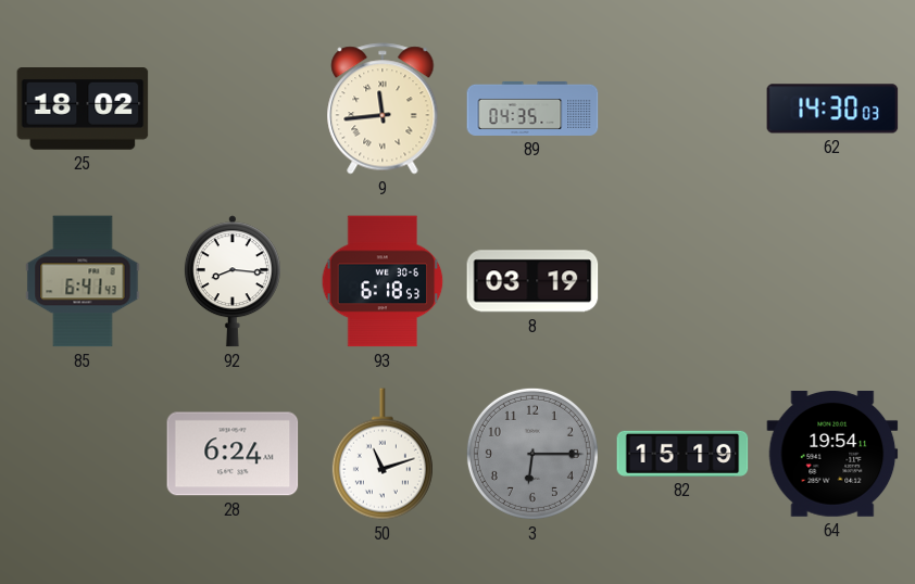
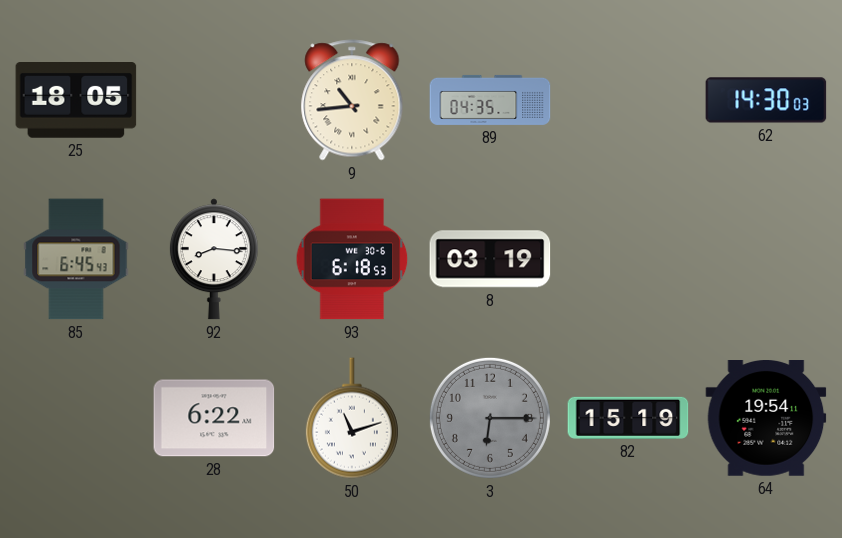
25: 18:02 -> 18:05 (76, 101)
9: 11:44 -> 10:44 (352, 100)
85: 6:41 -> 6:45 (76, 259)
28: 6:24 -> 6:22 (214, 418)
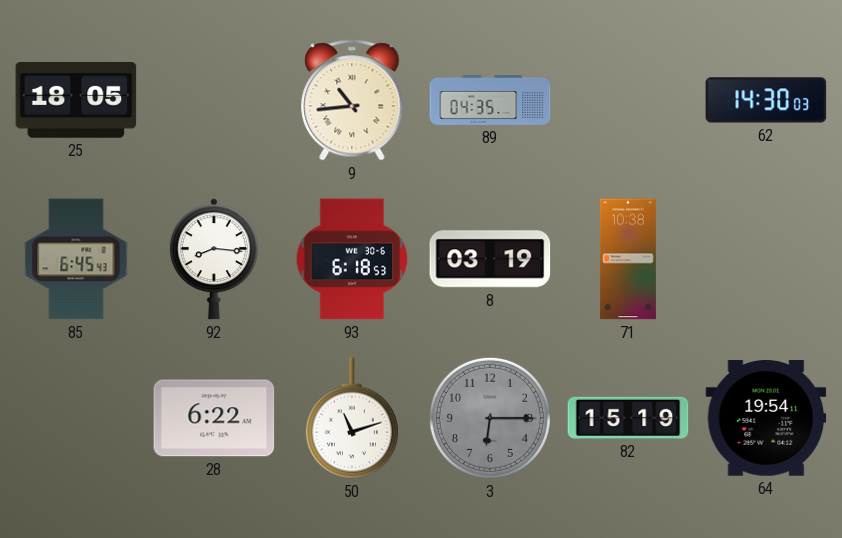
71: none -> 10:38 (628, 259)
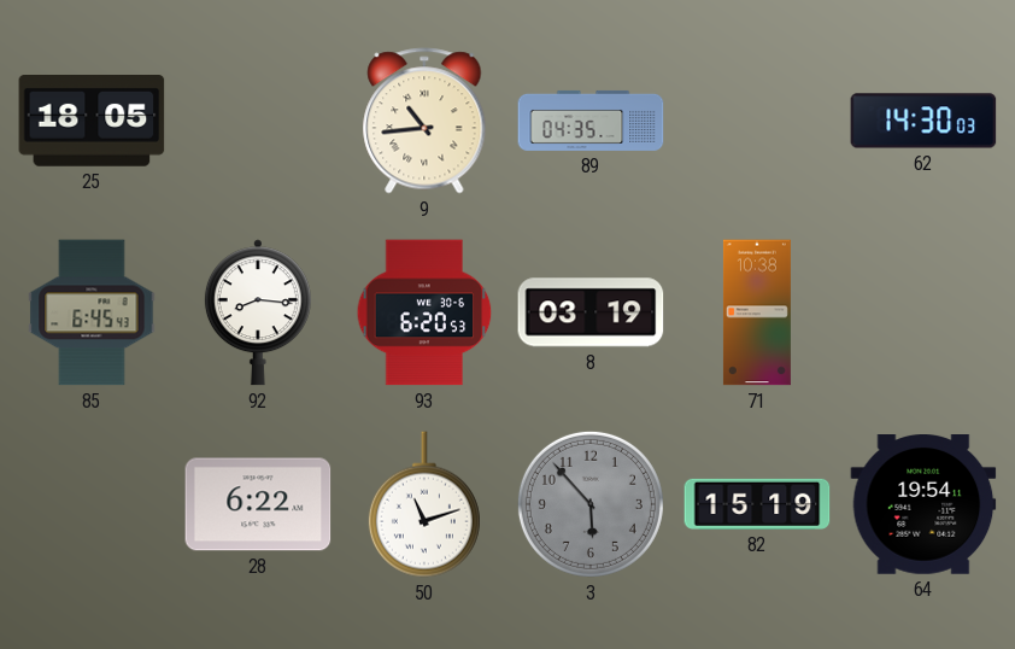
93: 6:18 -> 6:20 (424, 312)
3: 6:15 -> 5:53 (591, 504)
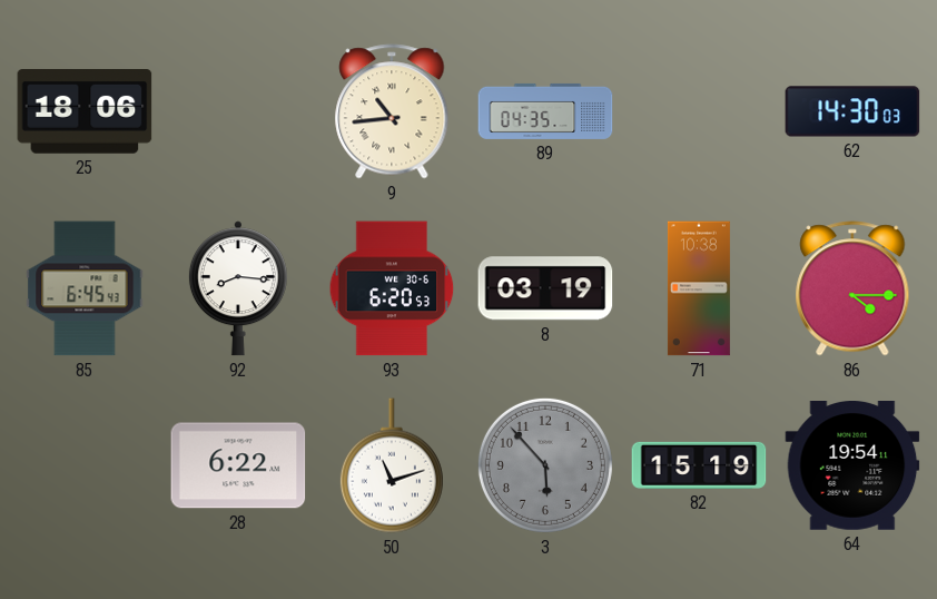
25: 18:05 -> 18:06 (85, 112)
86: none -> 4:15 (852, 288)
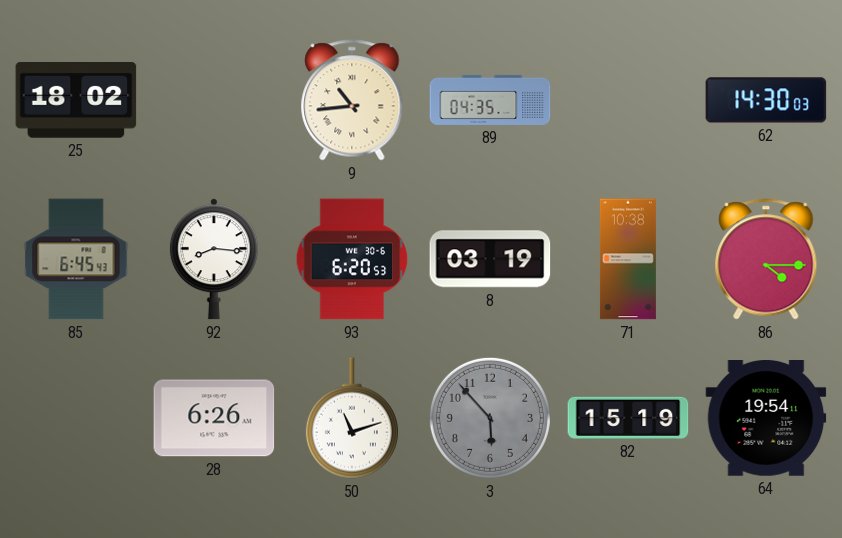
25: 18:06 -> 18:02 (76, 101)
28: 6:22 -> 6:26 (214, 418)
